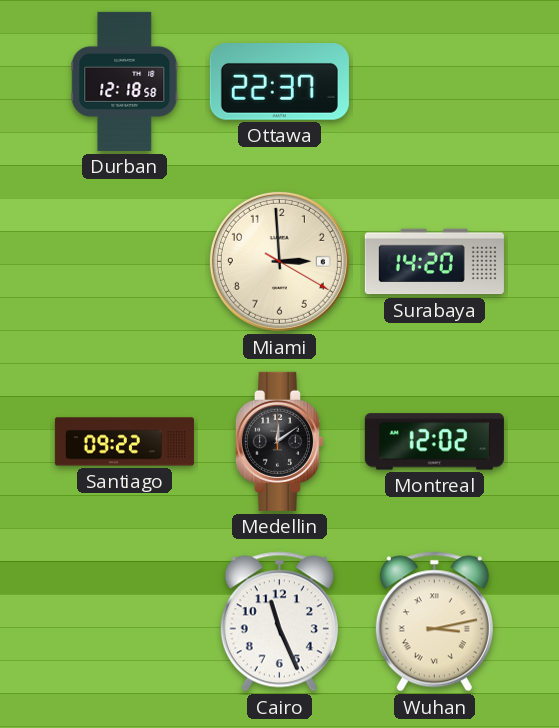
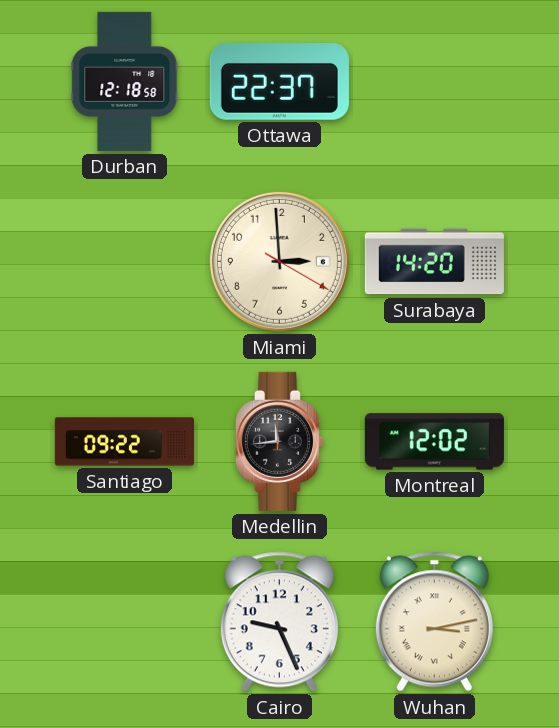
Medellin: 12:09 -> 11:44 (279, 441)
Cairo: 11:26 -> 9:26 (279, 622)
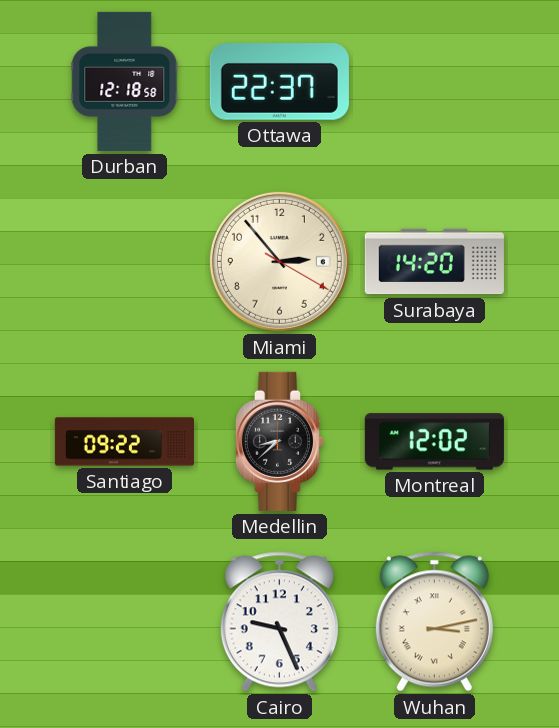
Miami: 2:59 -> 2:53 (279, 261)
Medellin: 11:44 -> 8:38 (279, 441)
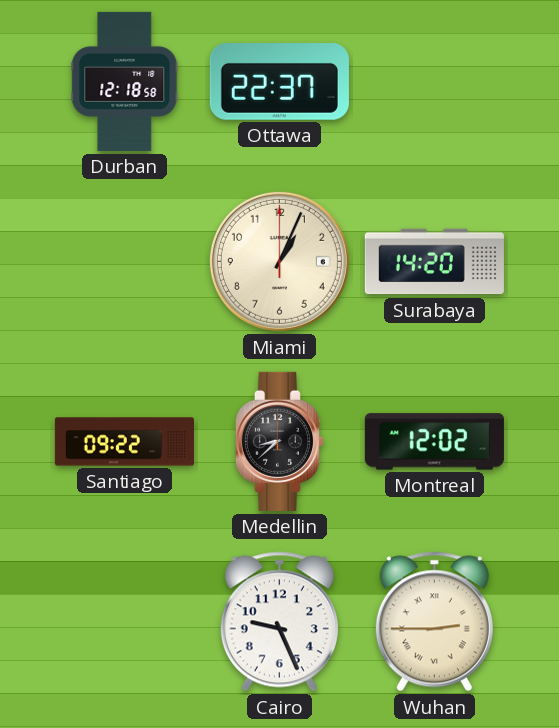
Miami: 2:53 -> 1:04 (279, 261)
Wuhan: 3:13 -> 2:45 (434, 622)
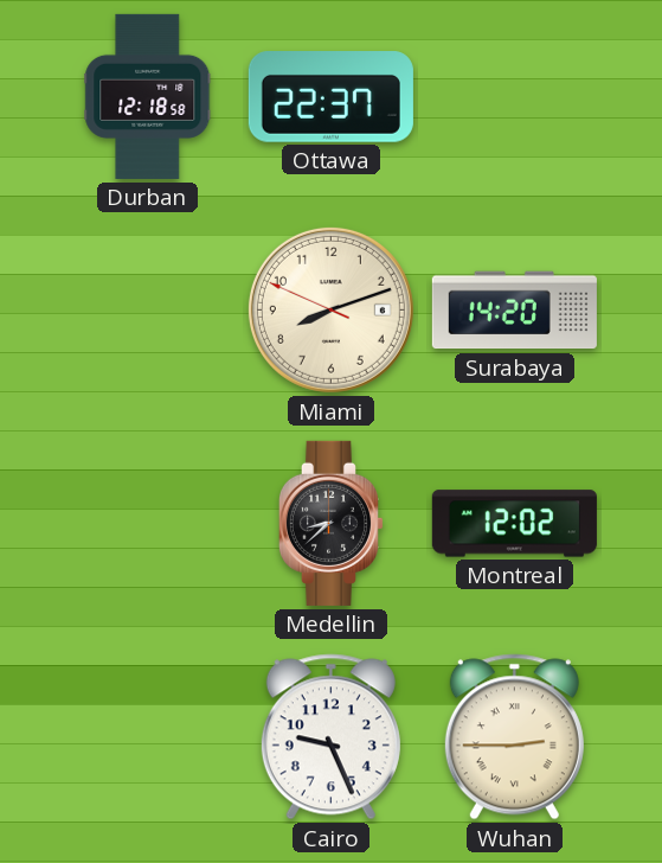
Miami: 1:04 -> 8:11 (330, 309)
Santiago: 09:22 -> none (124, 442)
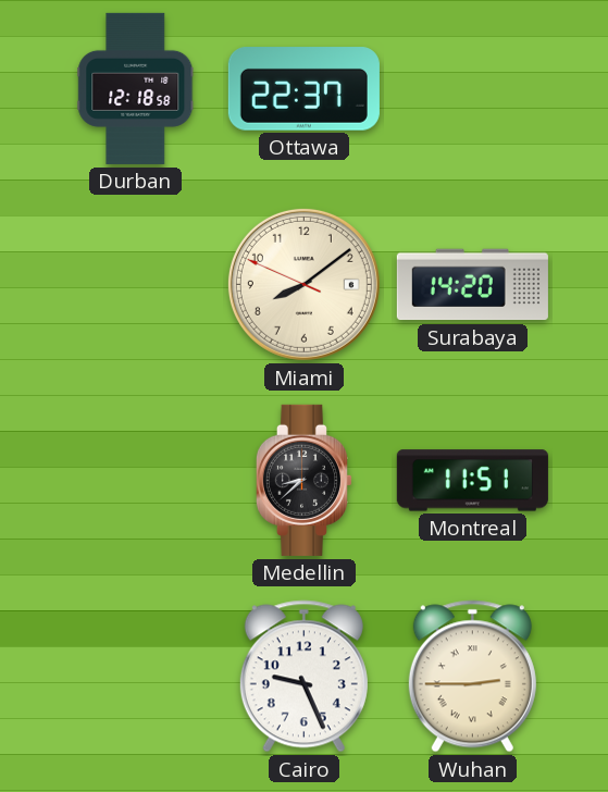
Miami: 8:11 -> 8:08 (303, 284)
Montreal: 12:02 -> 11:51 (472, 481)
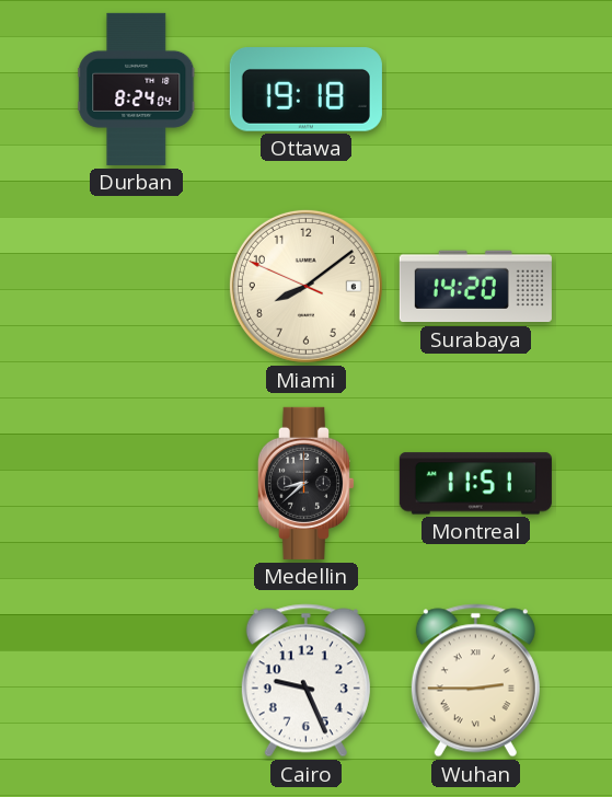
Durban: 12:18 -> 8:24 (137, 89)
Ottawa: 22:37 -> 19:18 (305, 90)
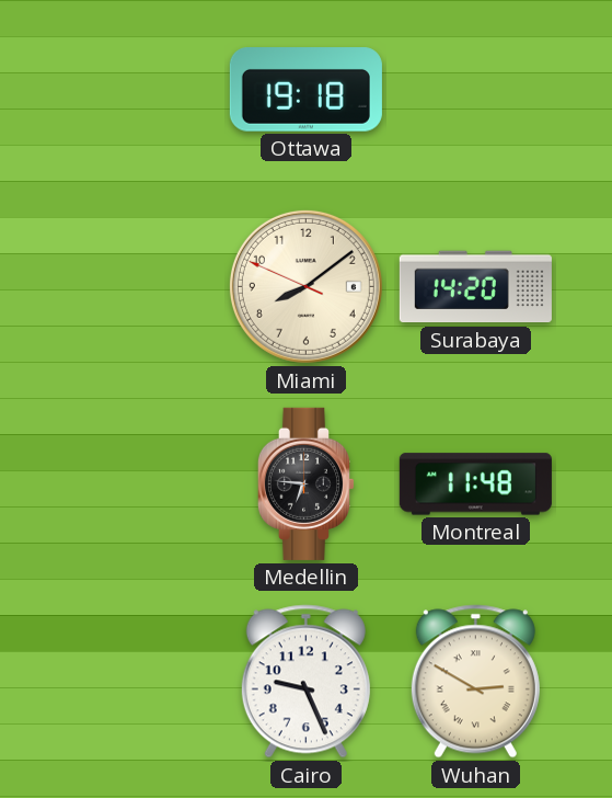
Durban: 8:24 -> none (137, 89)
Medellin: 8:38 -> 6:46 (305, 483)
Montreal: 11:51 -> 11:48 (475, 485)
Wuhan: 2:45 -> 2:50 (475, 682)
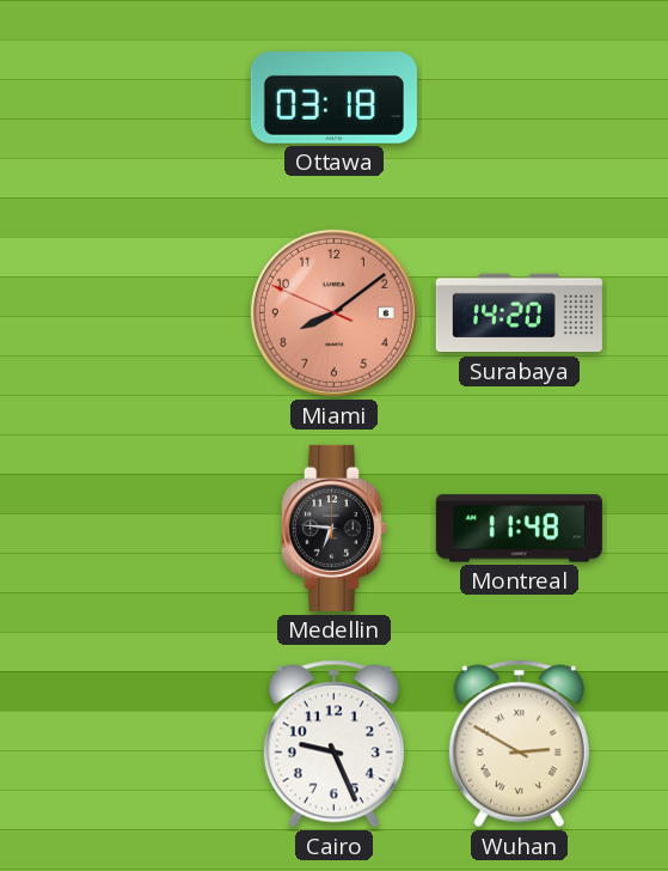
Ottawa: 19:18 -> 03:18 (333, 98)
Miami dial: cream -> salmon (333, 312)
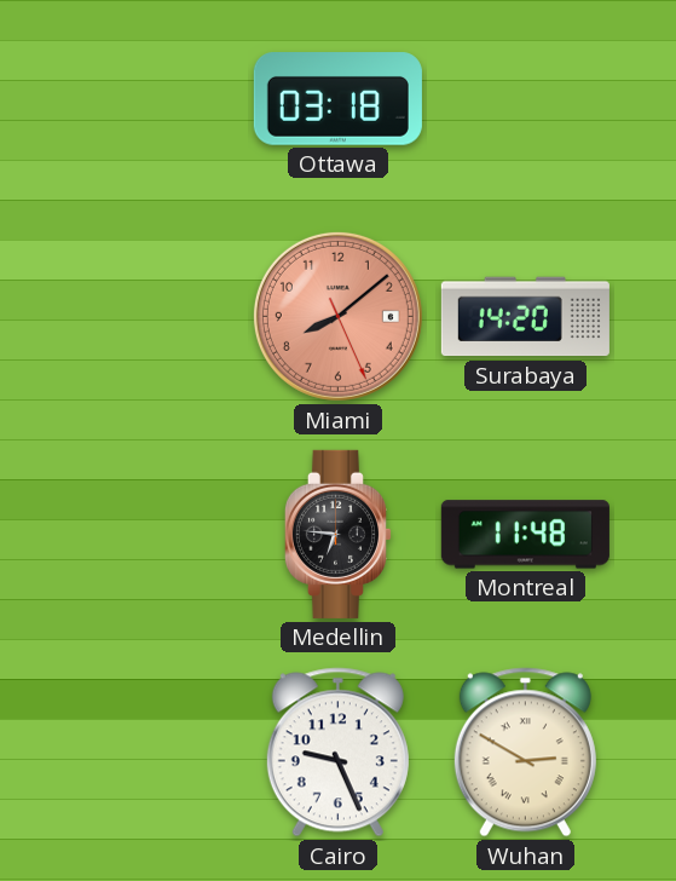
Miami: 8:08:49 -> 8:08:26 (337, 316)
